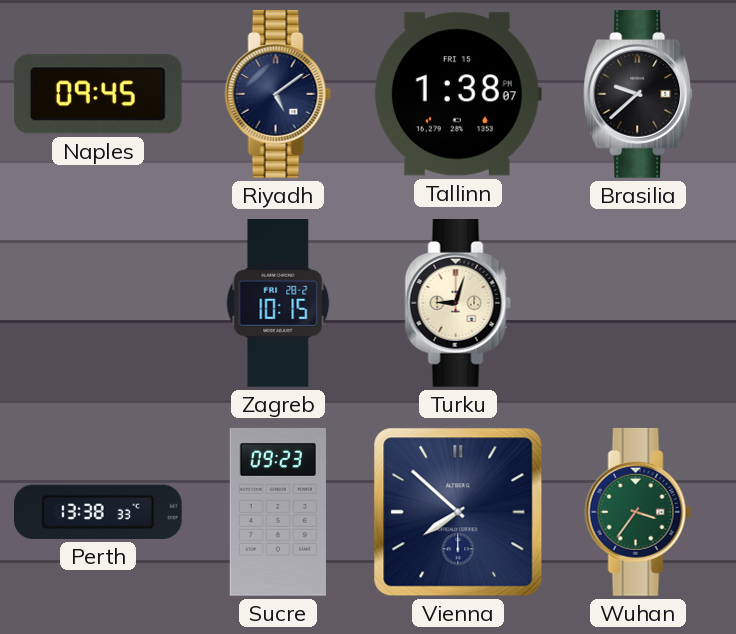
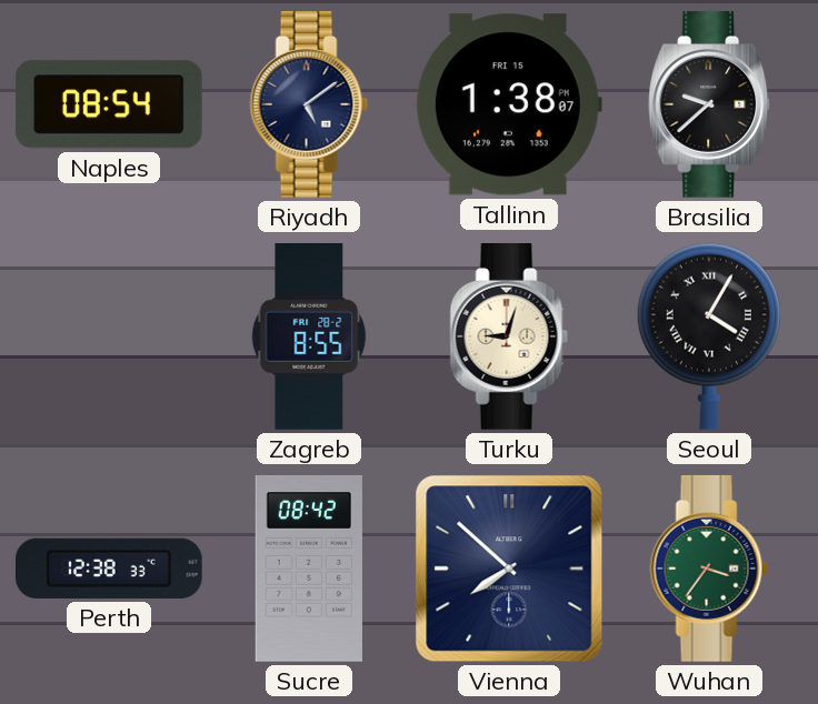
Naples: 09:45 -> 08:54 (109, 104)
Zagreb: 10:15 -> 8:55 (309, 338)
Seoul: none -> 4:05 (709, 336)
Perth: 13:38 -> 12:38 (109, 569)
Sucre: 09:23 -> 08:42 (309, 569)
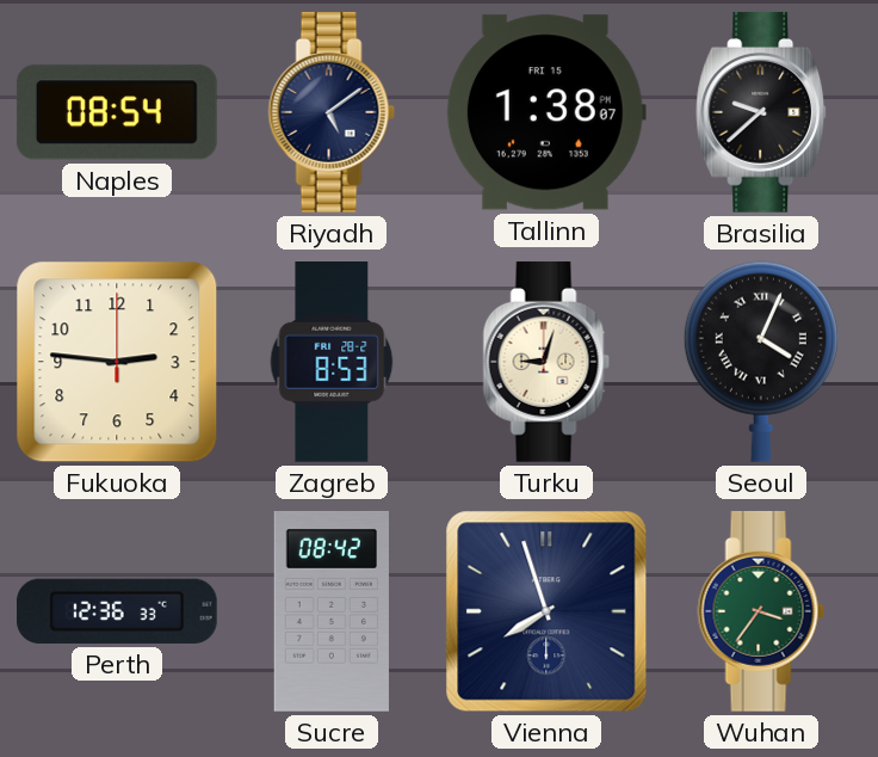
Fukuoka: none -> 2:46 (117, 362)
Zagreb: 8:55 -> 8:53 (332, 363)
Seoul: 4:05 -> 4:04 (761, 362)
Perth: 12:38 -> 12:36 (117, 611)
Vienna: 7:52 -> 7:57 (546, 611)
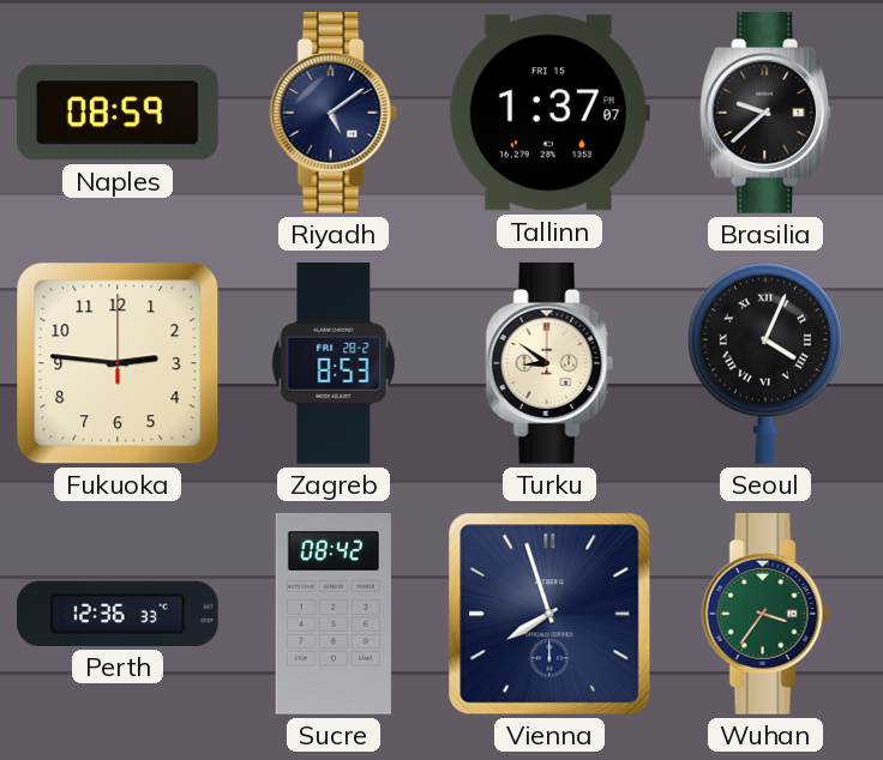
Naples: 08:54 -> 08:59 (118, 113)
Tallinn: 1:38 -> 1:37 (549, 113)
Turku: 9:03 -> 8:51 (549, 363)
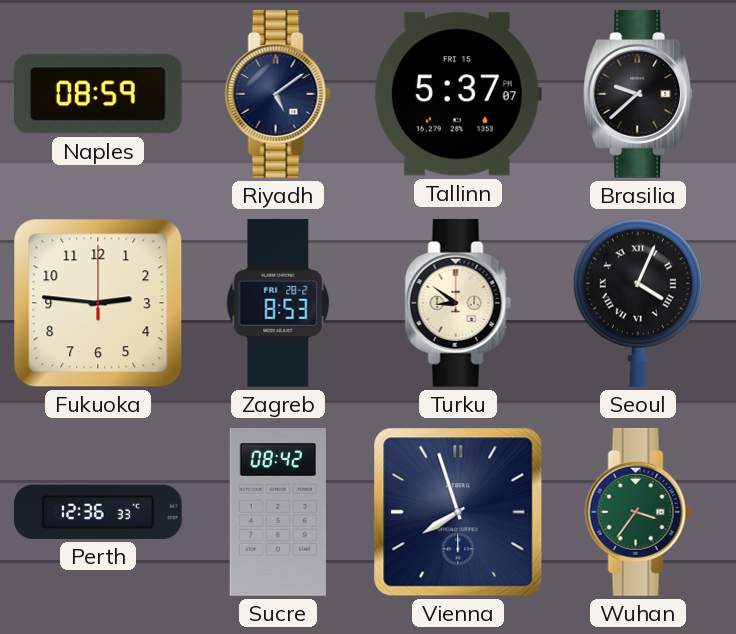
Tallinn: 1:37 -> 5:37 (458, 94)
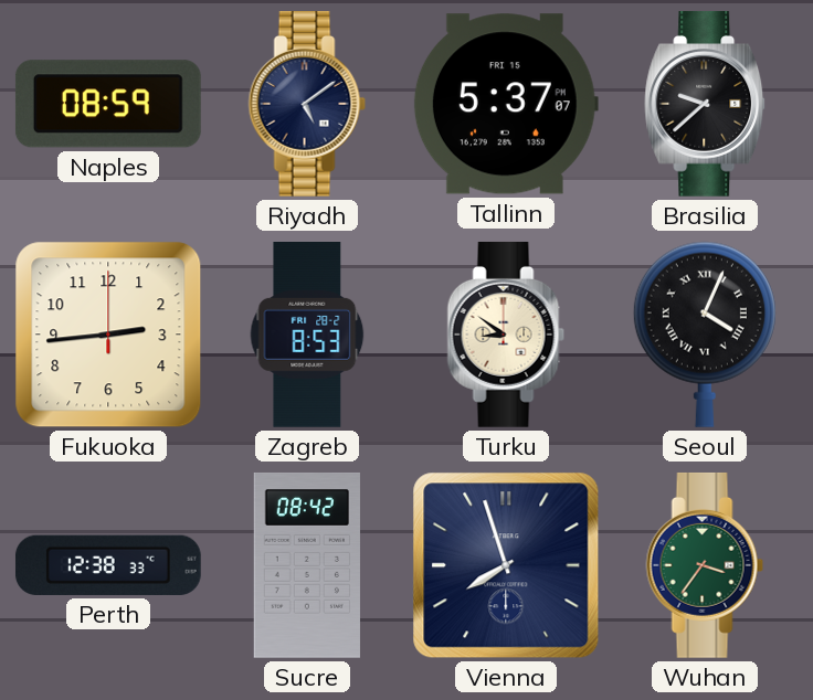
Fukuoka: 2:46 -> 2:44 (108, 335)
Perth: 12:36 -> 12:38 (108, 565)
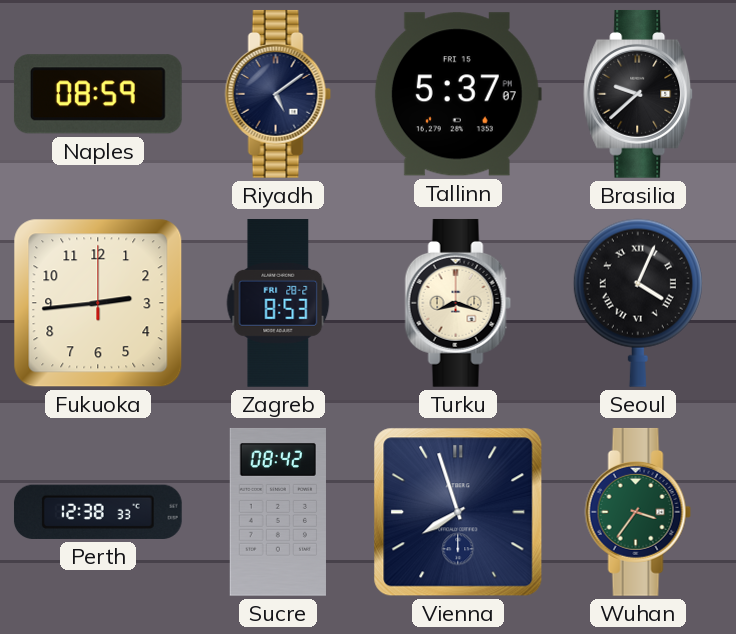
Turku: 8:51 -> 8:18 (458, 303)
